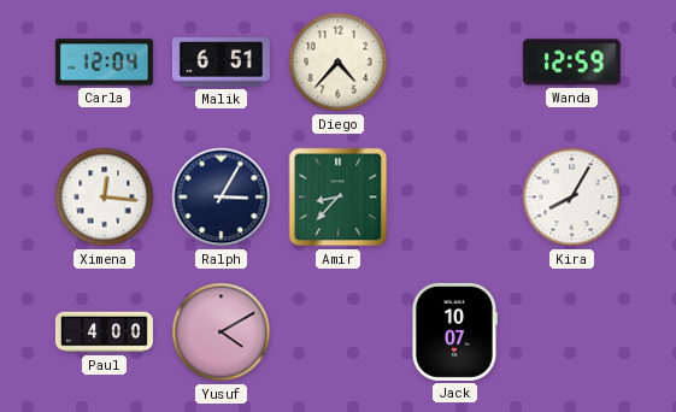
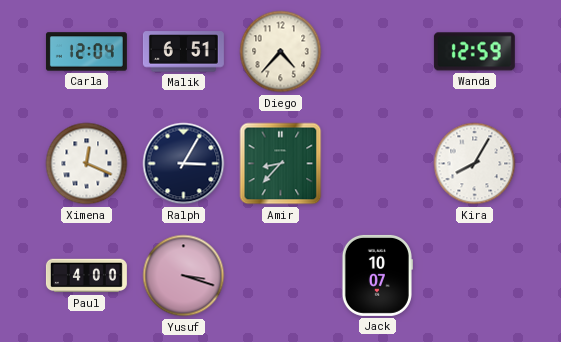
Ximena: 12:16 -> 12:19 (87, 164)
Yusuf: 4:10 -> 3:18 (184, 276)
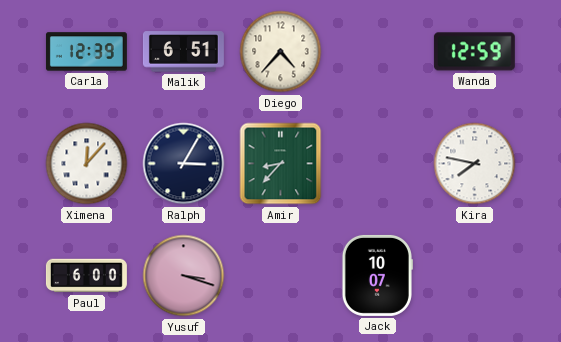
Carla: 12:04 -> 12:39 (86, 52)
Ximena: 12:19 -> 12:07 (87, 164)
Kira: 8:05 -> 7:47 (475, 164)
Paul: 4:00 -> 6:00 (86, 276)
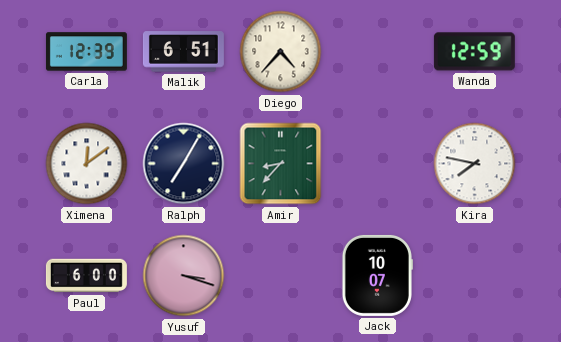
Ximena: 12:07 -> 12:09 (87, 164)
Ralph: 3:05 -> 7:05 (184, 164)
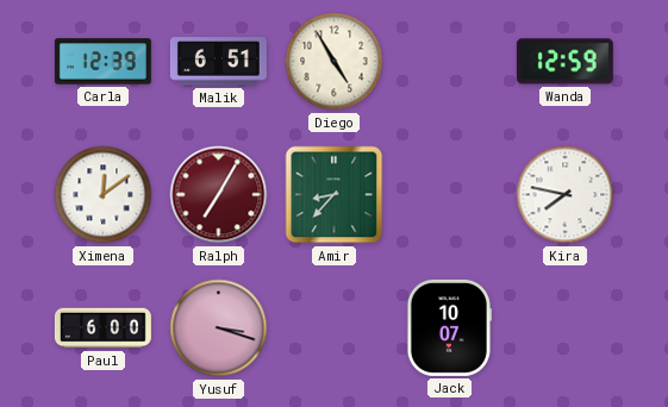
Diego: 4:37 -> 4:55 (335, 62)
Ralph dial: navy -> burgundy (219, 195)
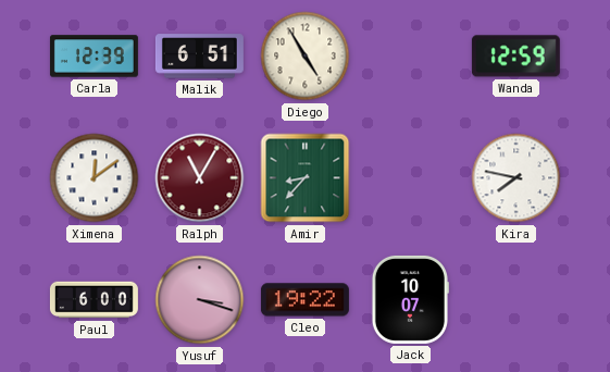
Ralph: 7:05 -> 11:05 (200, 178)
Cleo: none -> 19:22 (304, 300)
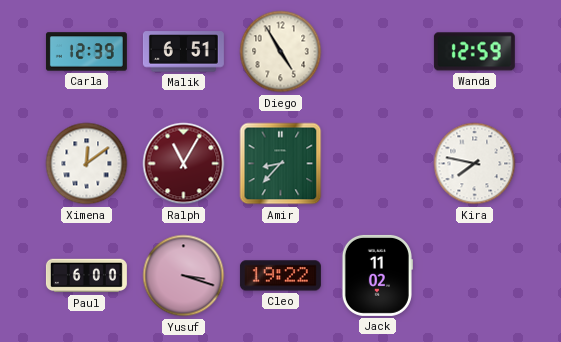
Jack: 10:07 -> 11:02 (377, 275)
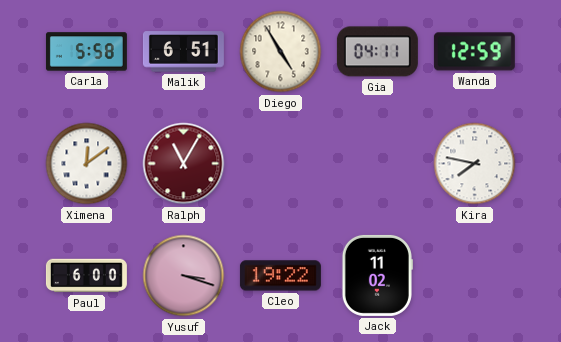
Carla: 12:39 -> 5:58 (86, 52)
Gia: none -> 04:11 (377, 52)
Amir: 8:37 -> none (281, 164)
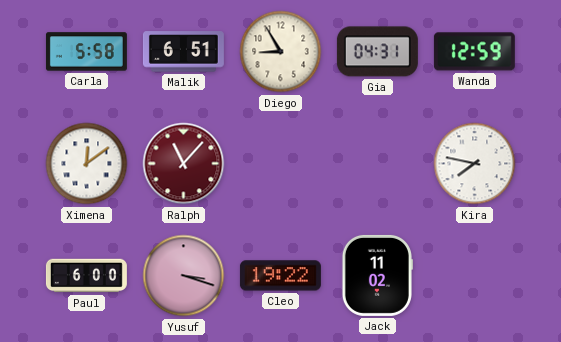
Diego: 4:55 -> 8:55 (281, 52)
Gia: 04:11 -> 04:31 (377, 52)
Ralph: 11:05 -> 11:07 (184, 164)
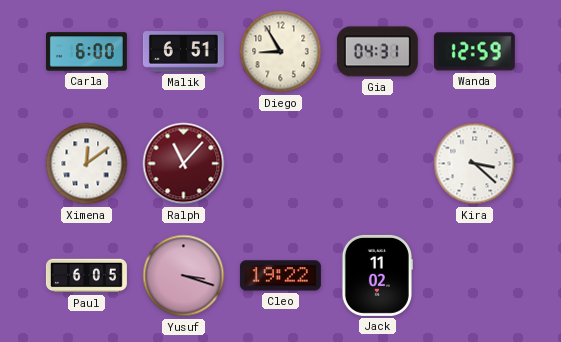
Carla: 5:58 -> 6:00 (86, 52)
Kira: 7:47 -> 3:22 (475, 164)
Paul: 6:00 -> 6:05 (86, 276)
